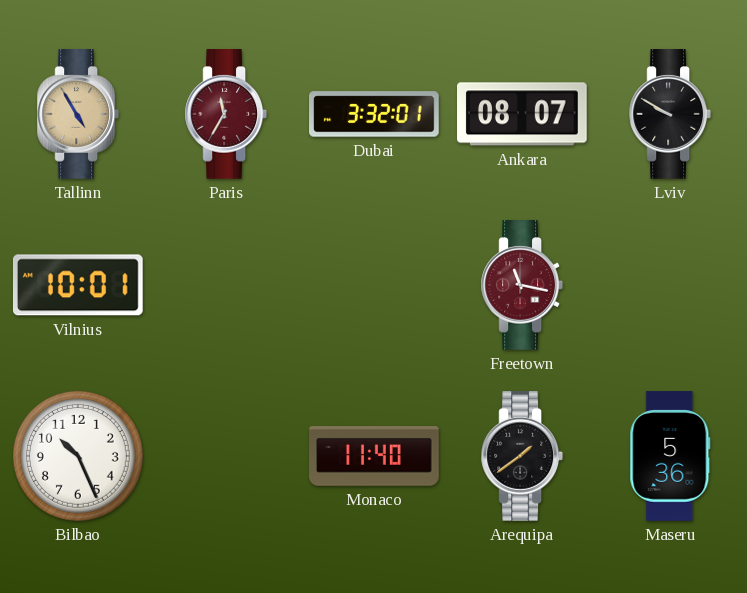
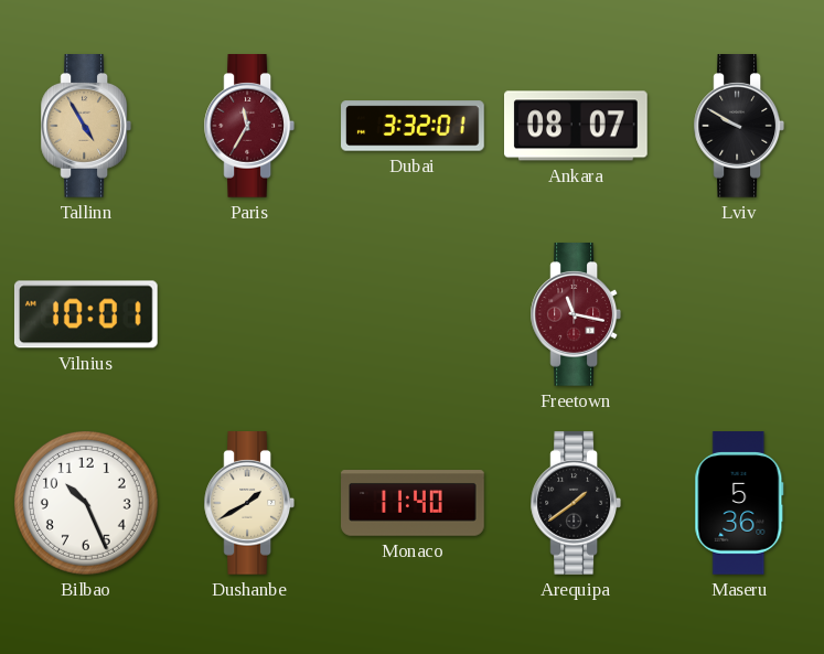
Dushanbe: none -> 1:40 (248, 504)
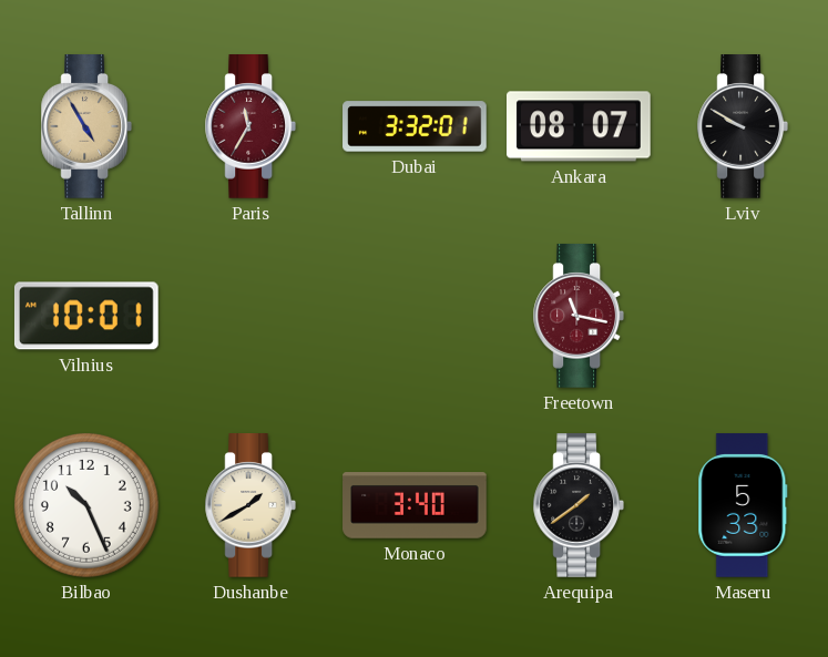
Monaco: 11:40 -> 3:40 (415, 505)
Maseru: 5:36 -> 5:33 (743, 505)
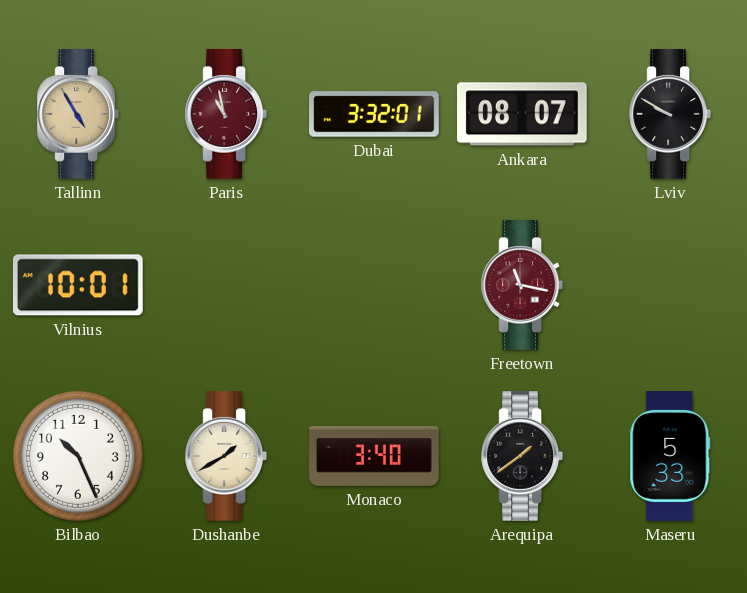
Paris: 11:35 -> 10:58 (225, 115)
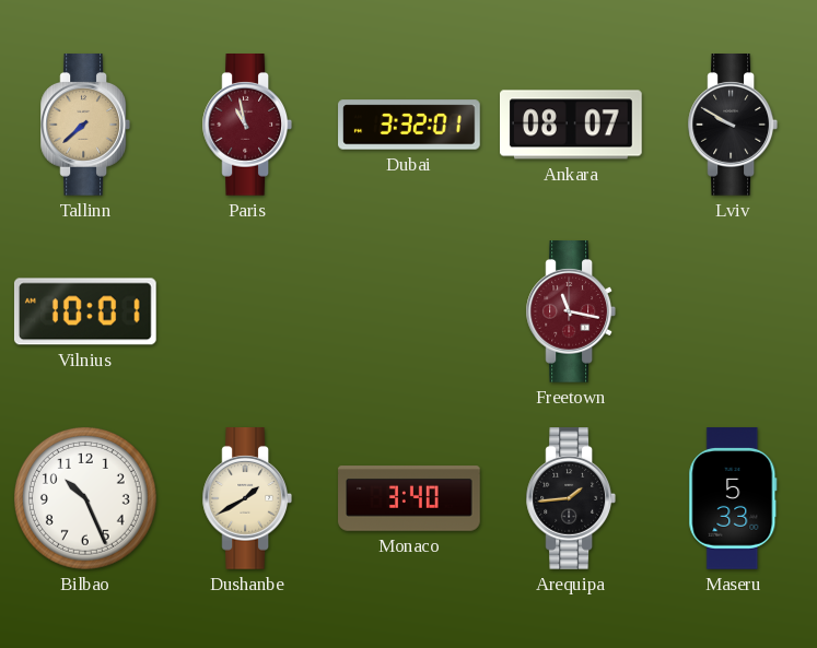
Tallinn: 4:55 -> 7:38 (84, 126)
Arequipa: 1:39 -> 1:44 (570, 499)
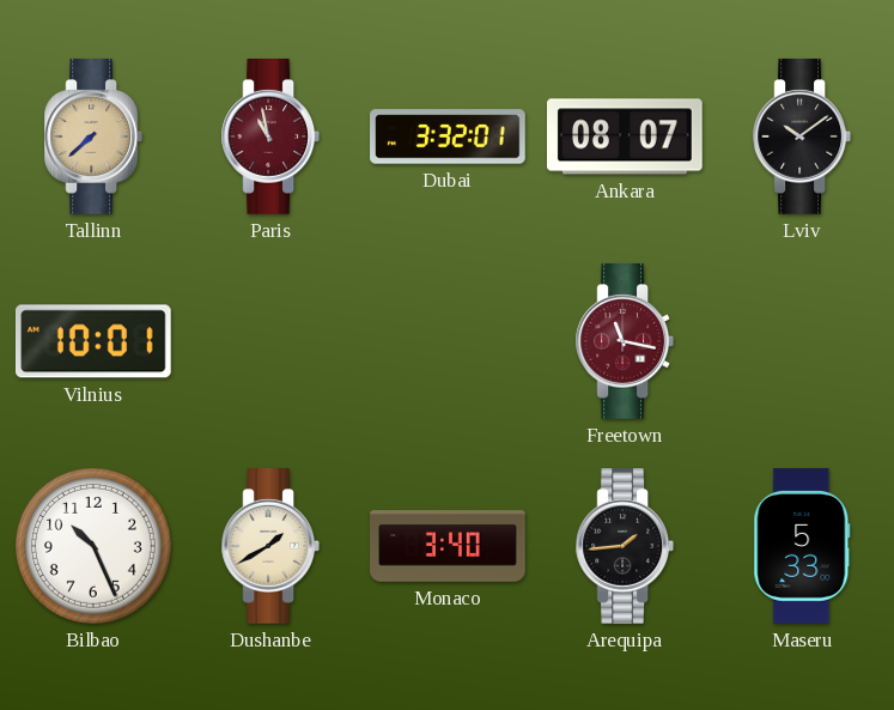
Lviv: 9:50 -> 10:09 (801, 138)
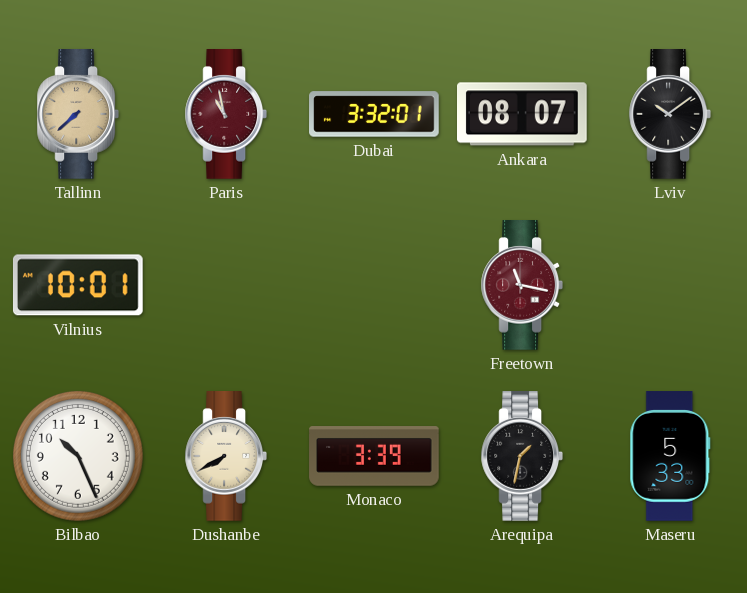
Dushanbe: 1:40 -> 7:40 (225, 457)
Monaco: 3:40 -> 3:39 (374, 456)
Arequipa: 1:44 -> 1:32 (521, 457)
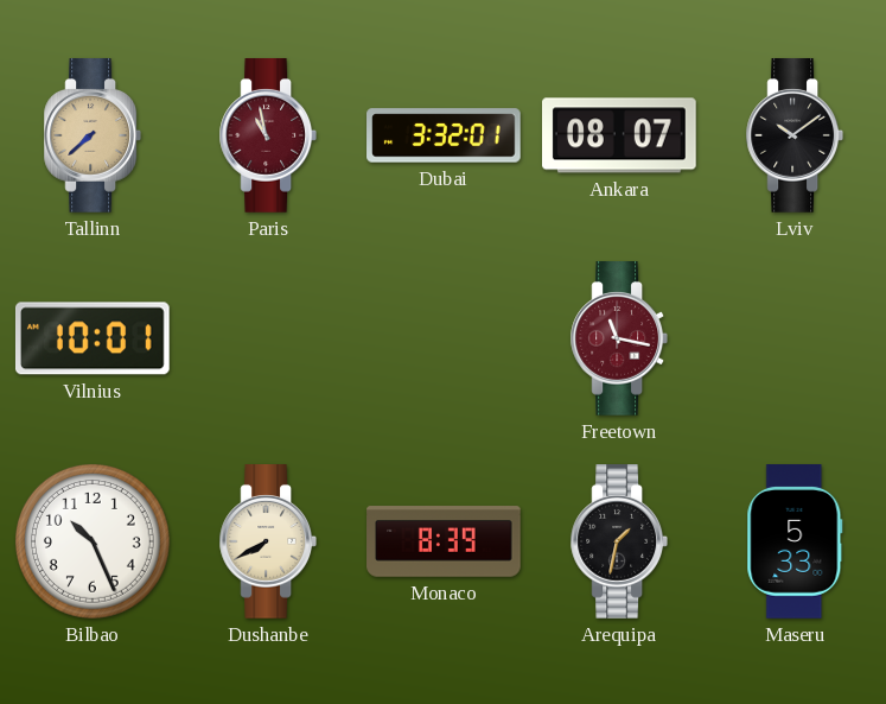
Monaco: 3:39 -> 8:39 (444, 541)
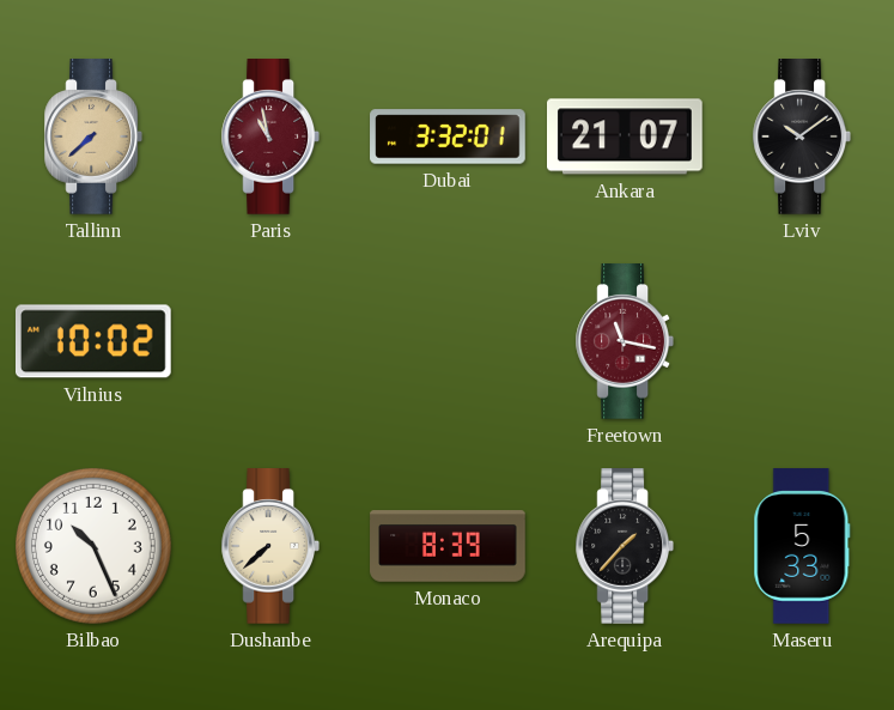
Ankara: 08:07 -> 21:07 (626, 136)
Vilnius: 10:01 -> 10:02 (93, 341)
Dushanbe: 7:40 -> 7:38 (269, 547)
Arequipa: 1:32 -> 1:37 (624, 547)
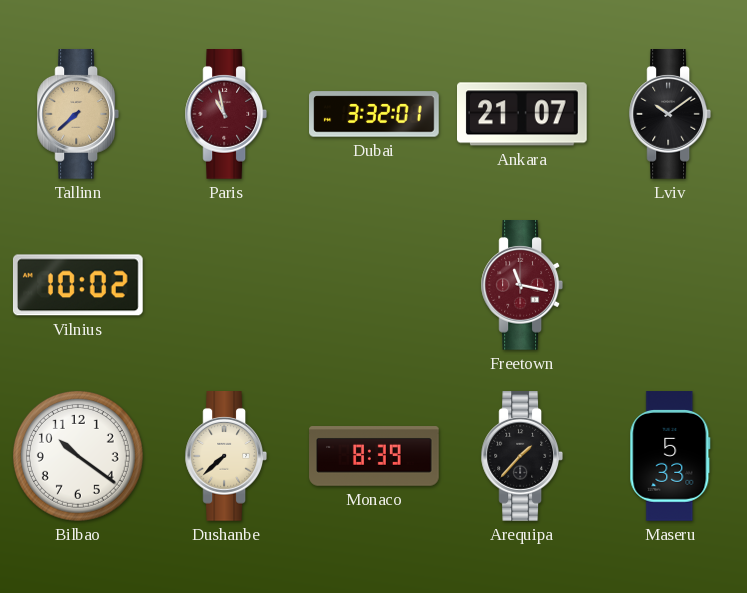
Bilbao: 10:26 -> 10:21 (78, 456)
